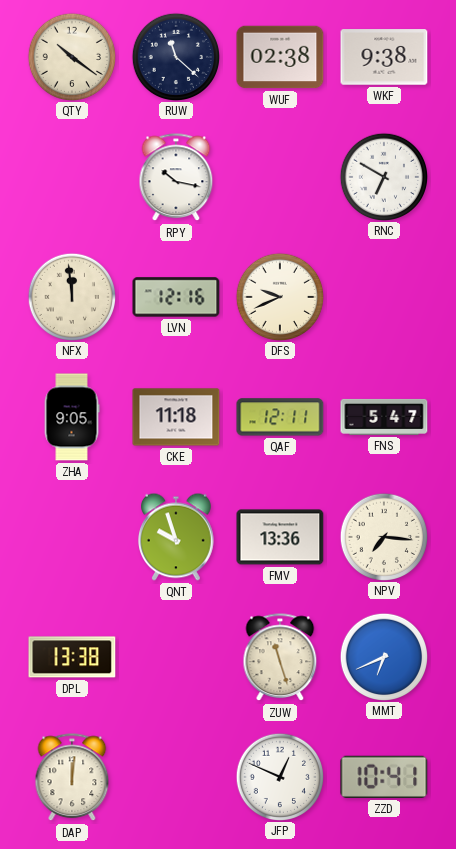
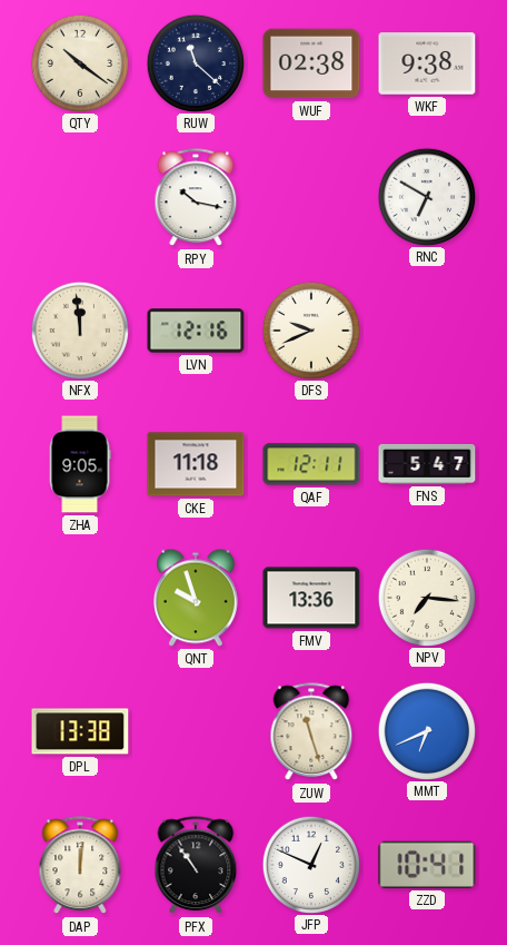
PFX: none -> 10:54 (196, 866)
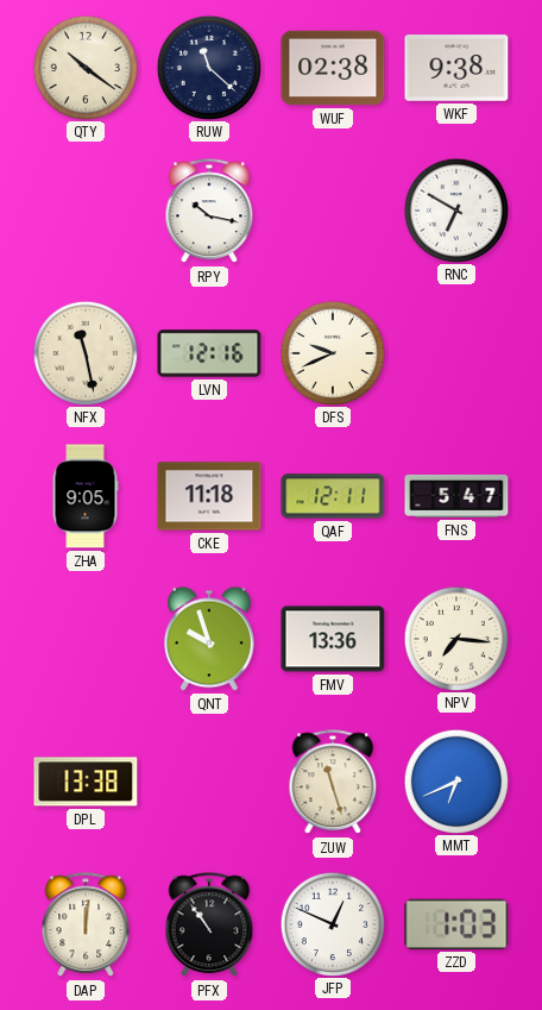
NFX: 11:59 -> 11:28 (84, 352)
ZZD: 10:41 -> 1:03 (456, 924)
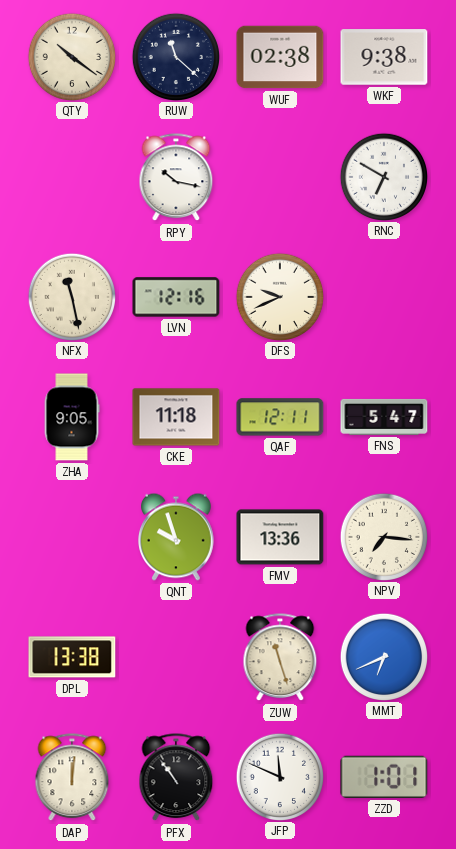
JFP: 12:49 -> 11:49 (279, 776)
ZZD: 1:03 -> 1:01 (384, 777)
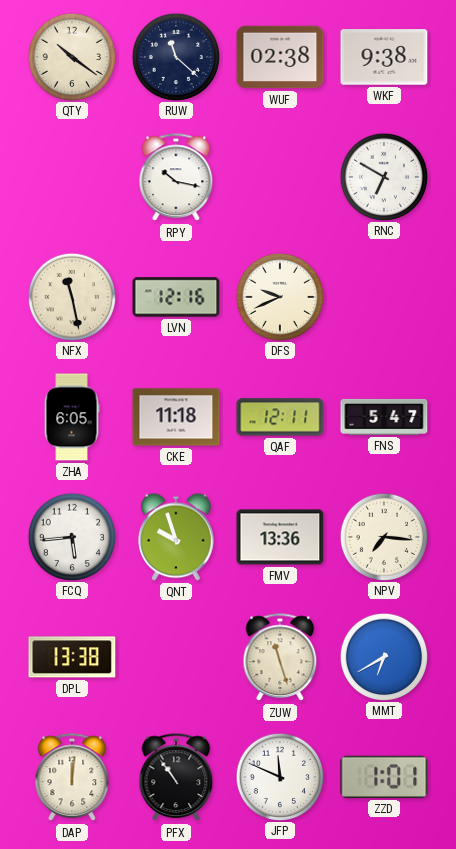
ZHA: 9:05 -> 6:05 (72, 417)
FCQ: none -> 5:44 (71, 536)
MMT: 6:41 -> 6:40 (383, 656)
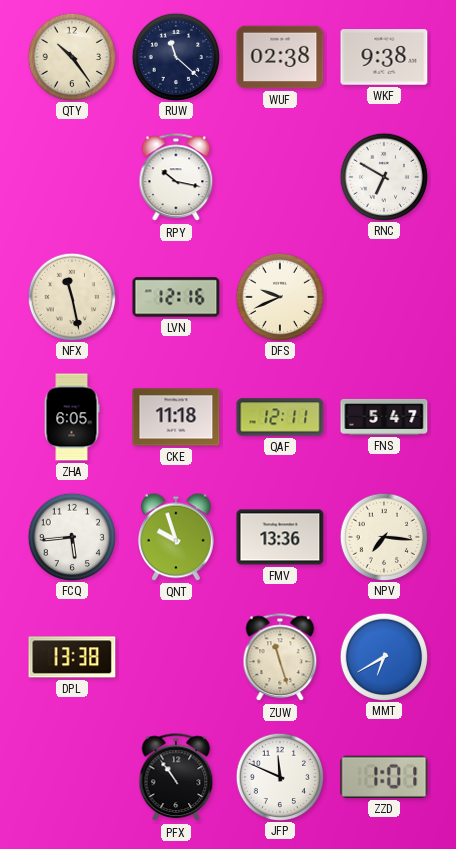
QTY: 10:21 -> 10:24 (71, 56)
DAP: 12:01 -> none (72, 778)
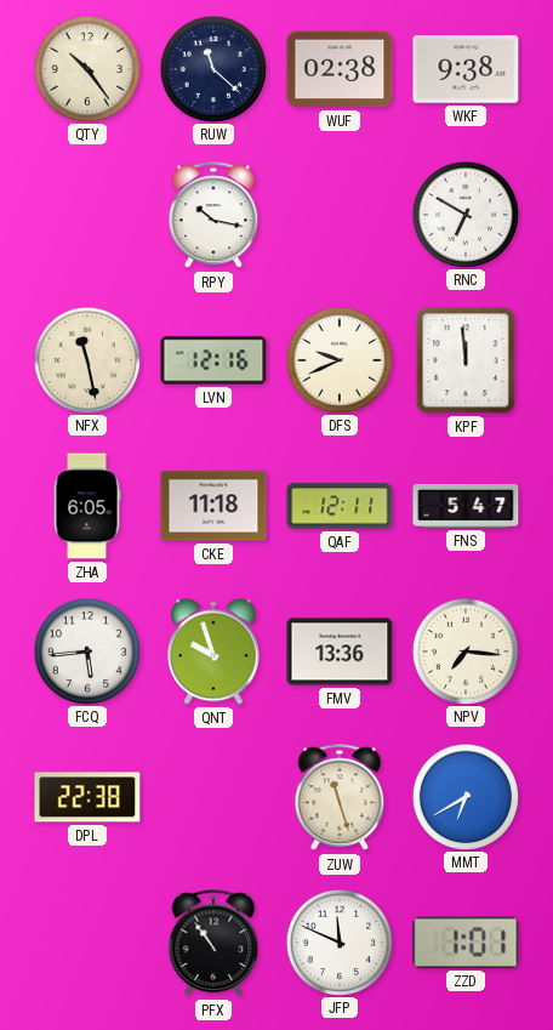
KPF: none -> 11:59 (466, 360)
DPL: 13:38 -> 22:38 (87, 797)
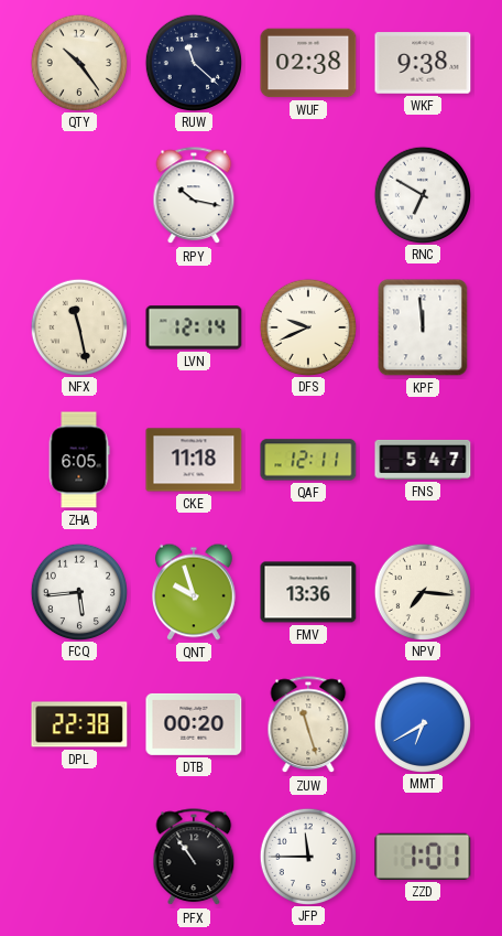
LVN: 12:16 -> 12:14 (194, 327)
DTB: none -> 00:20 (194, 724)
JFP: 11:49 -> 11:45 (307, 856)
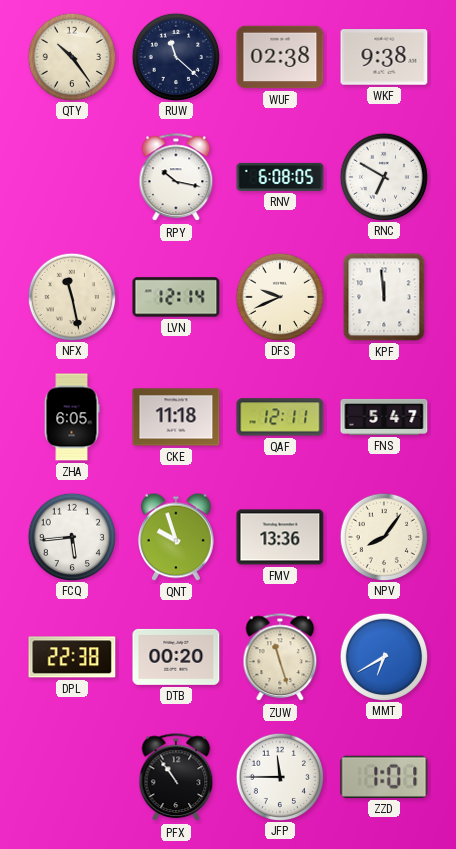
RNV: none -> 6:08 (280, 177)
NPV: 7:16 -> 8:06 (383, 536)
